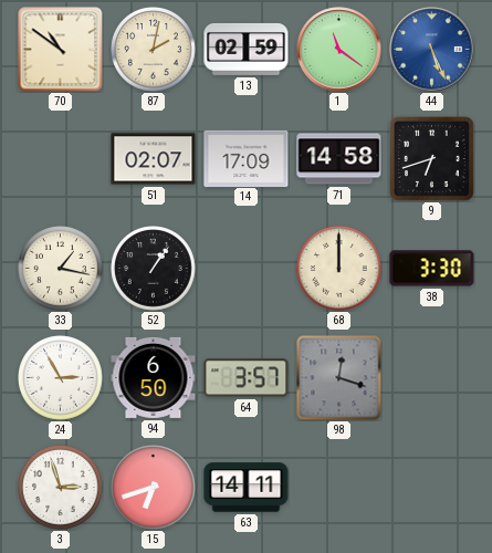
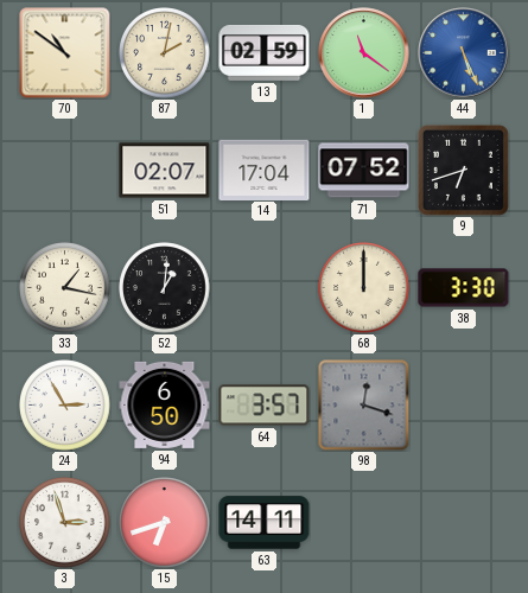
14: 17:09 -> 17:04 (265, 170)
71: 14:58 -> 07:52 (364, 171)
52: 1:06 -> 1:01 (165, 288)
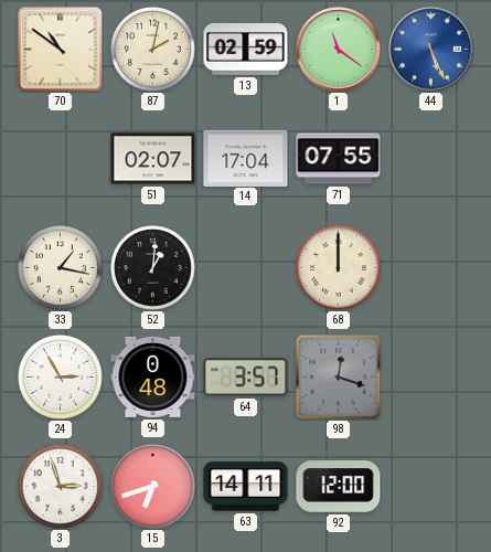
71: 07:52 -> 07:55 (339, 159)
9: 6:42 -> none (463, 170)
38: 3:30 -> none (464, 288)
94: 6:50 -> 0:48 (153, 376)
92: none -> 12:00 (339, 487)
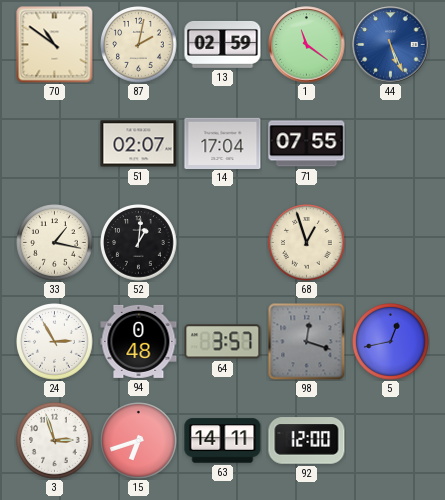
68: 12:00 -> 12:57 (307, 243)
5: none -> 12:43 (391, 342)
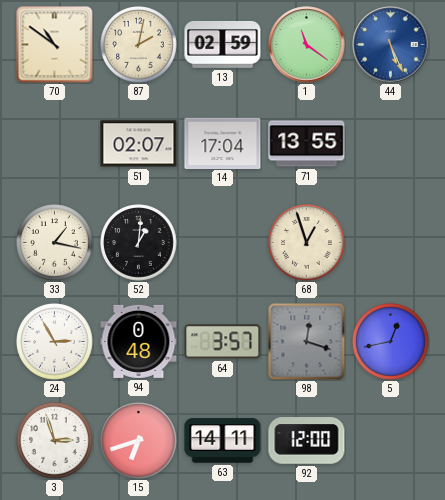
71: 07:55 -> 13:55 (307, 144)
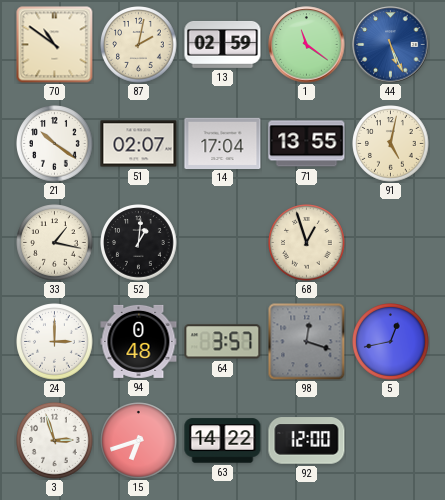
21: none -> 10:21 (55, 144)
91: none -> 5:02 (391, 144)
24: 2:55 -> 3:00 (55, 342)
63: 14:11 -> 14:22 (223, 441)
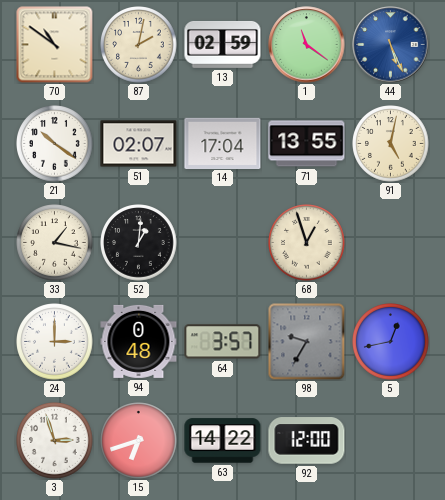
98: 12:18 -> 9:35 (306, 341)
